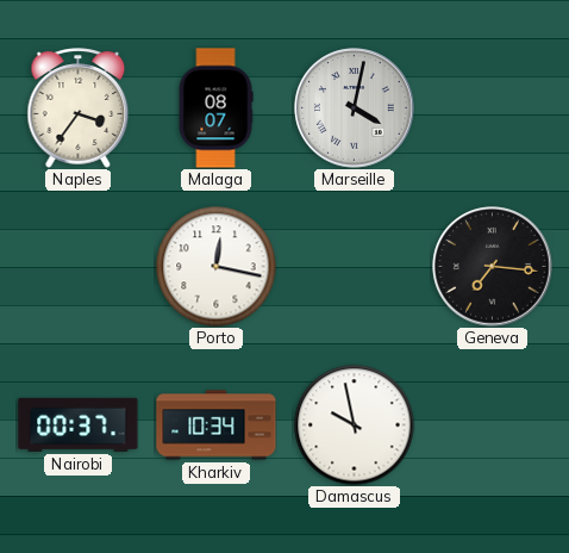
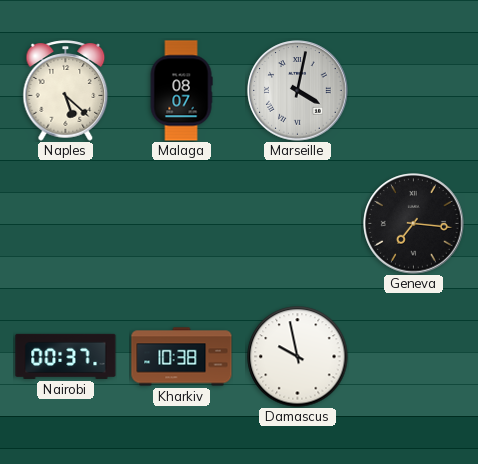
Naples: 3:36 -> 5:22 (66, 91)
Porto: 12:17 -> none (217, 267)
Kharkiv: 10:34 -> 10:38 (182, 357)
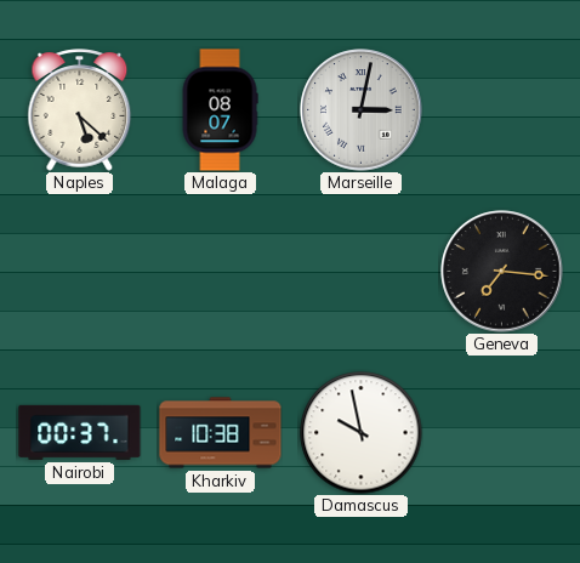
Marseille: 4:02 -> 3:02 (362, 110)
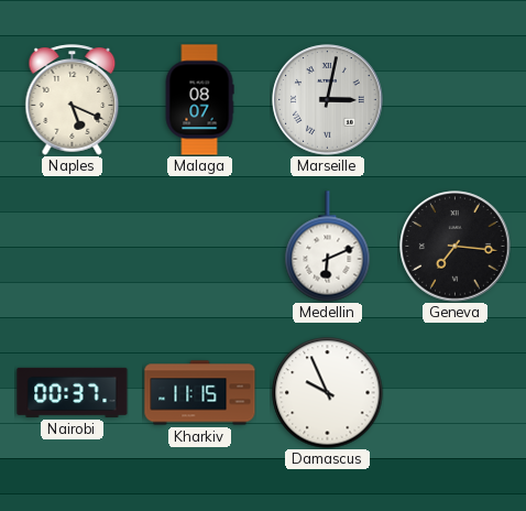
Naples: 5:22 -> 5:19 (73, 100)
Medellin: none -> 6:11 (328, 247)
Kharkiv: 10:38 -> 11:15 (200, 393)
Damascus: 9:58 -> 9:56 (328, 393)
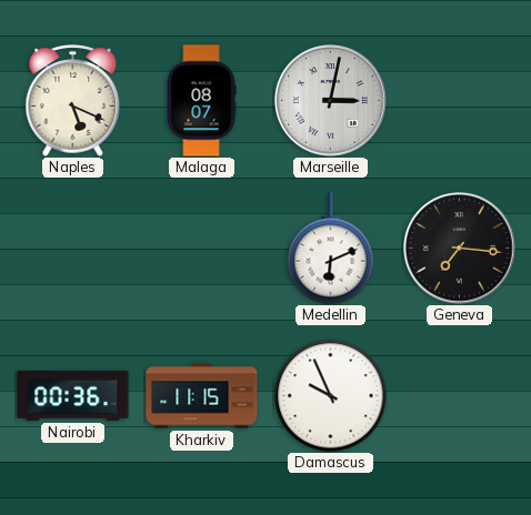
Nairobi: 00:37 -> 00:36 (73, 395)
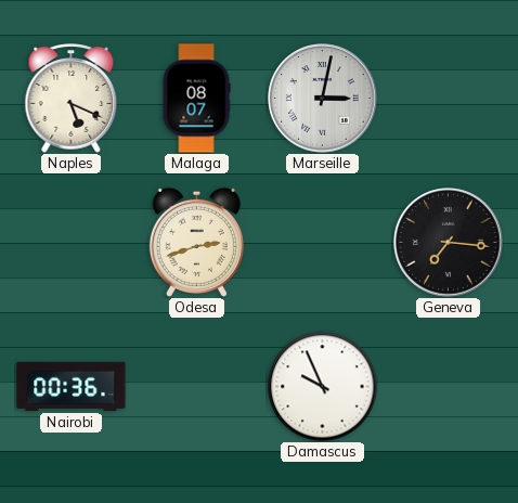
Odesa: none -> 2:42 (196, 242)
Medellin: 6:11 -> none (331, 249)
Kharkiv: 11:15 -> none (202, 396)
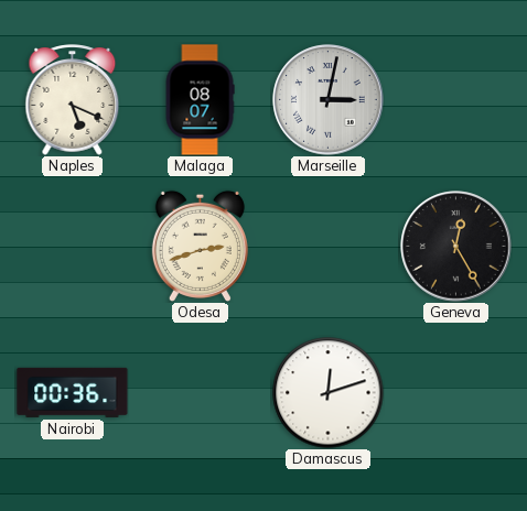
Geneva: 7:16 -> 12:25 (456, 247)
Damascus: 9:56 -> 12:12 (329, 393)
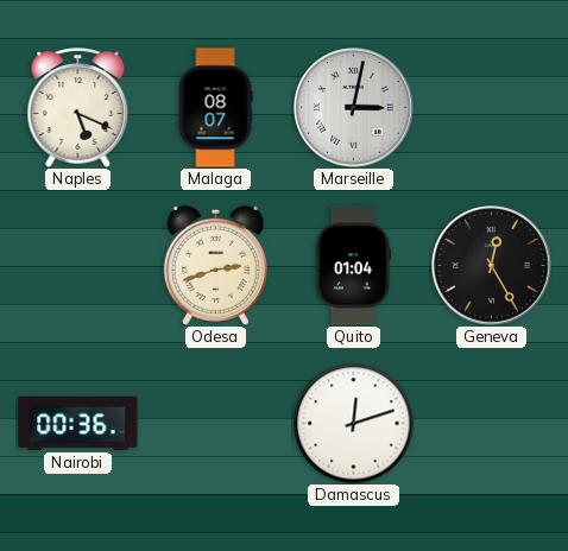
Quito: none -> 01:04 (353, 266)
